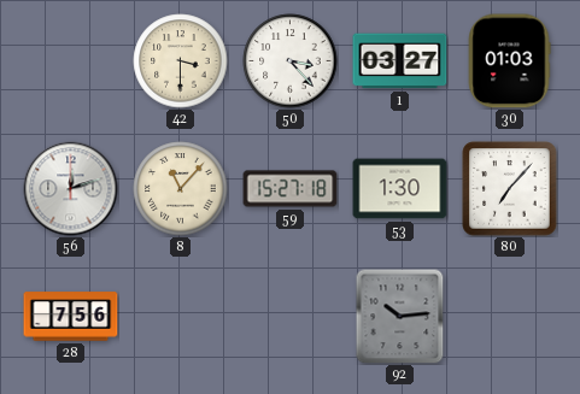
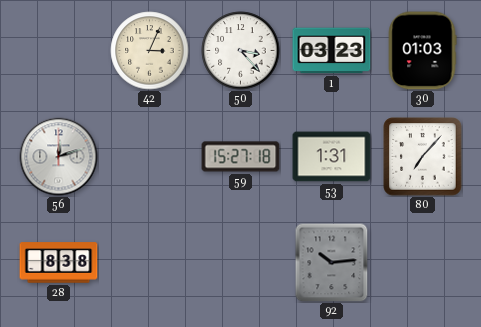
42: 3:30 -> 3:04 (150, 51)
1: 03:27 -> 03:23 (332, 51)
8: 11:07 -> none (181, 189)
53: 1:30 -> 1:31 (332, 157)
28: 7:56 -> 8:38 (59, 263)
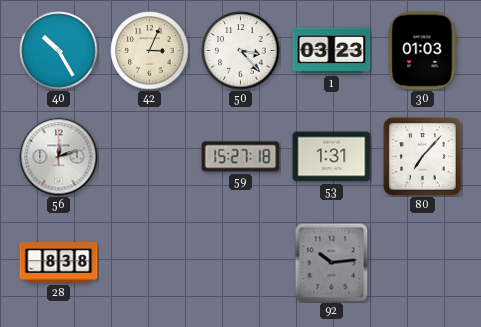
40: none -> 10:25 (59, 51)
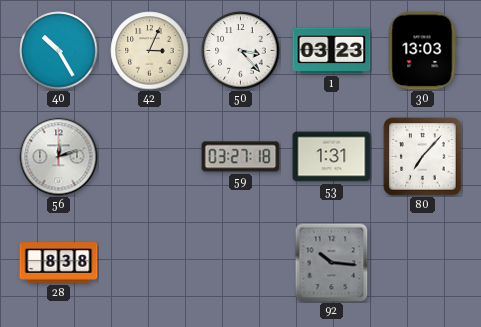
30: 01:03 -> 13:03 (422, 51)
59: 15:27 -> 03:27 (241, 157)
92: 10:14 -> 10:16 (332, 263)
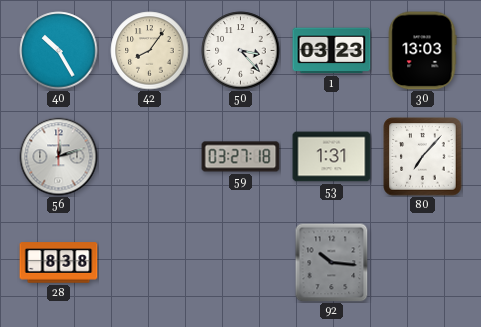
42: 3:04 -> 8:06 (150, 51)
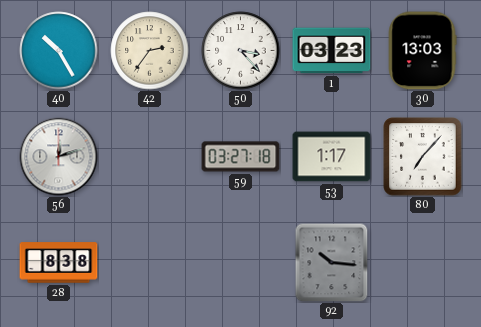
42: 8:06 -> 2:36 (150, 51)
53: 1:31 -> 1:17 (332, 157)
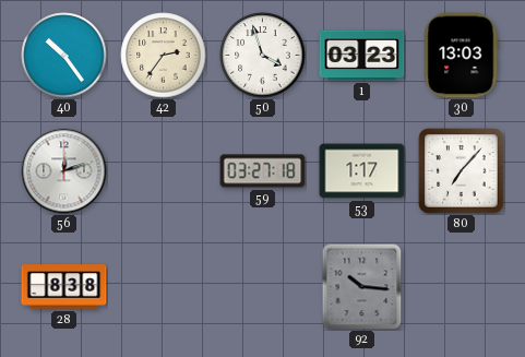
40: 10:25 -> 10:24 (64, 56)
50: 3:23 -> 3:57 (263, 56)
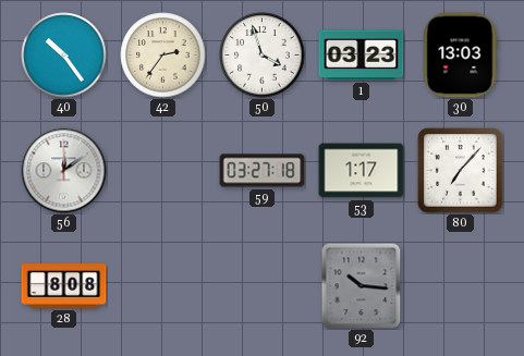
56: 12:12 -> 12:09 (64, 171)
28: 8:38 -> 8:08 (64, 286)
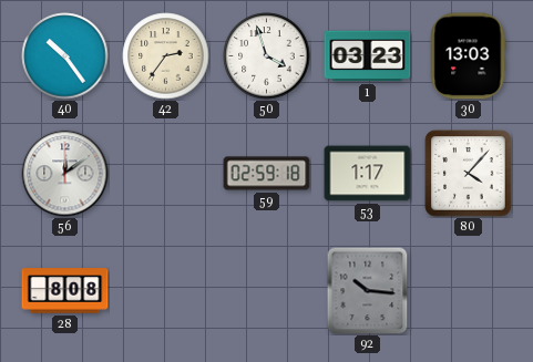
59: 03:27 -> 02:59 (267, 174)
80: 7:07 -> 4:07 (469, 174)
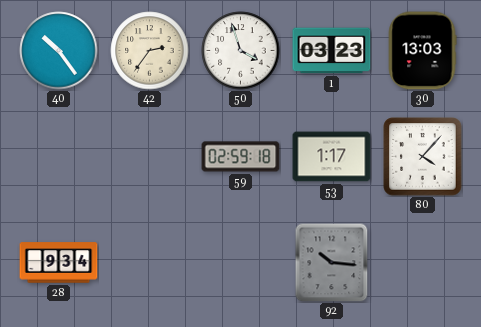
56: 12:09 -> none (65, 174)
28: 8:08 -> 9:34 (59, 263)
